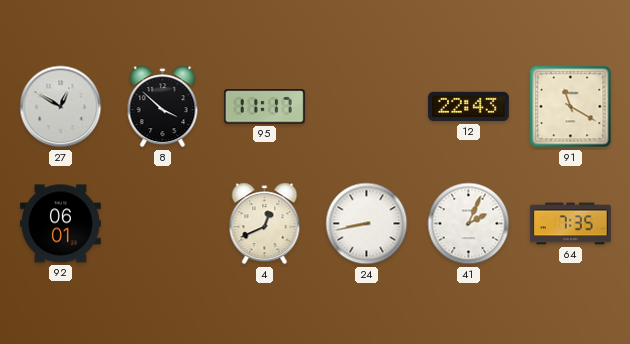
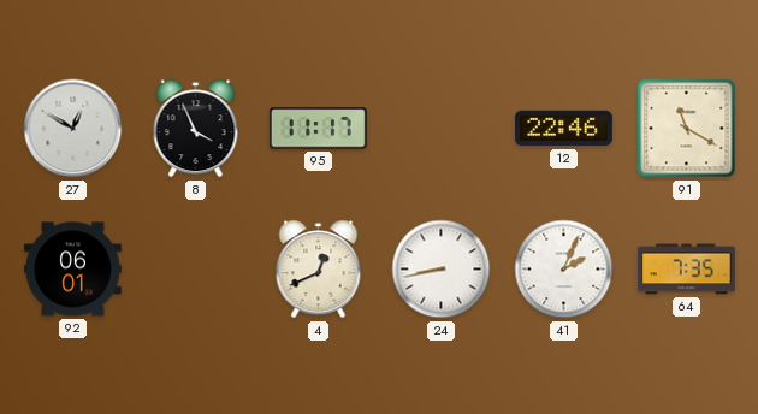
8: 3:52 -> 3:56 (196, 129)
12: 22:43 -> 22:46 (563, 129)
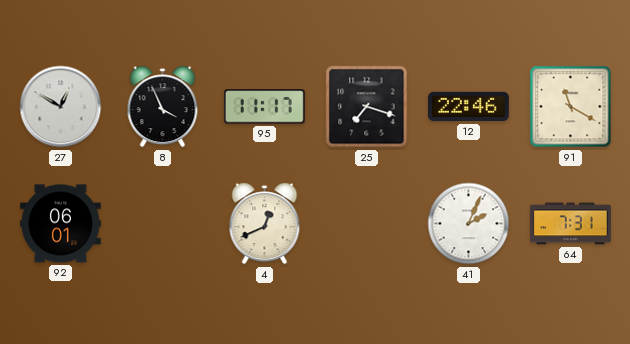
25: none -> 7:18 (367, 107)
24: 8:43 -> none (442, 270)
64: 7:35 -> 7:31 (570, 224)
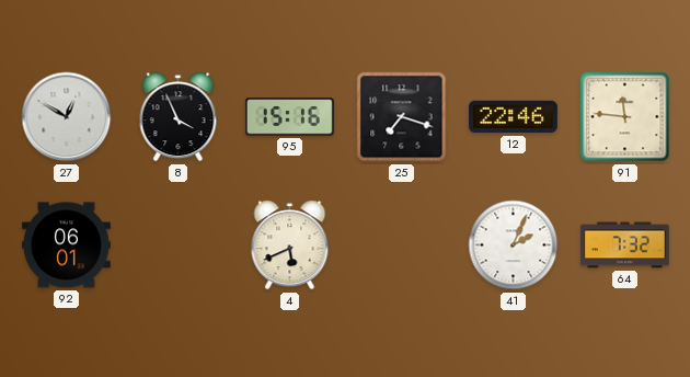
95: 11:17 -> 15:16 (289, 117)
91: 11:20 -> 11:46 (625, 117)
4: 12:41 -> 5:41 (290, 245)
64: 7:31 -> 7:32 (624, 245)
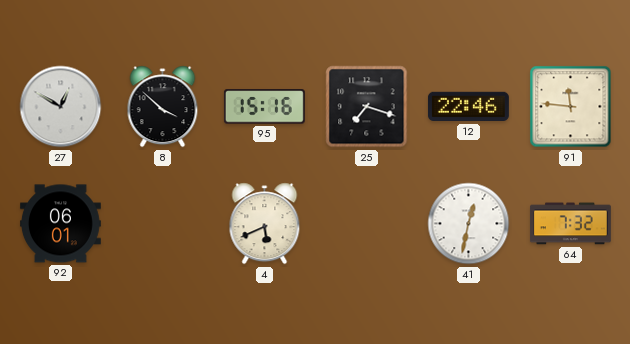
8: 3:56 -> 3:52 (163, 107)
41: 2:04 -> 12:32 (469, 224)
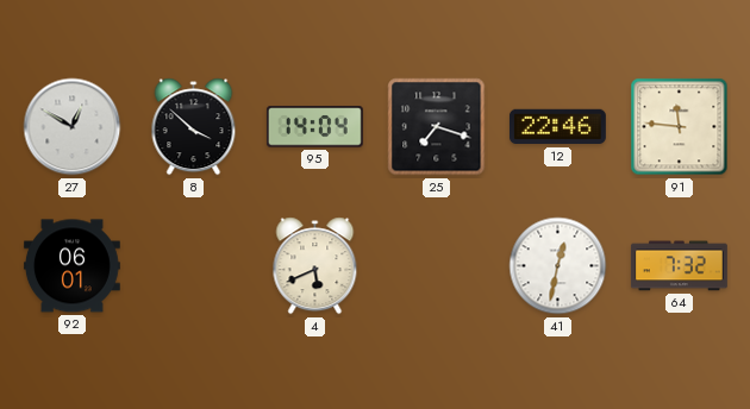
95: 15:16 -> 14:04 (314, 127)
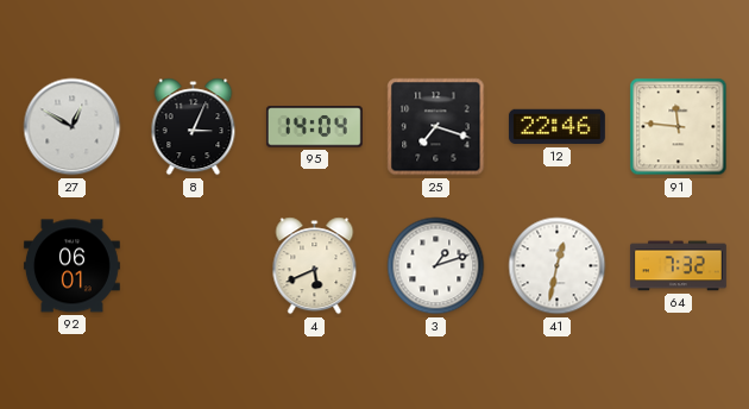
8: 3:52 -> 3:04 (194, 127)
3: none -> 1:12 (436, 266)
